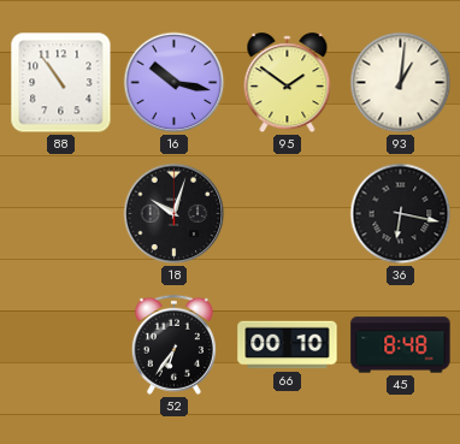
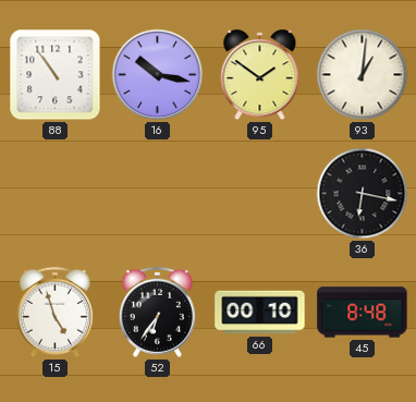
18: 10:03 -> none (175, 214)
15: none -> 4:57 (54, 312)
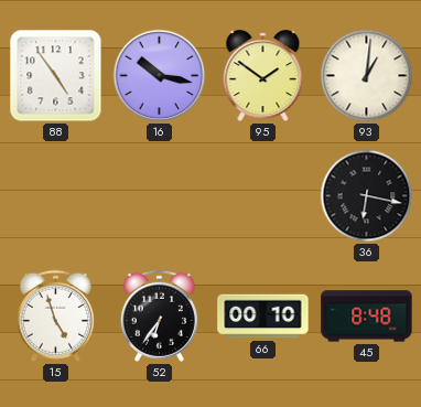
88: 10:54 -> 4:54 (56, 76)
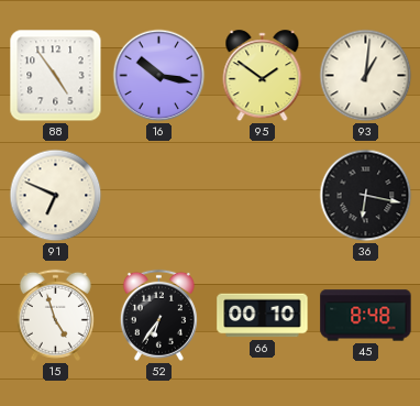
91: none -> 6:49 (56, 196)
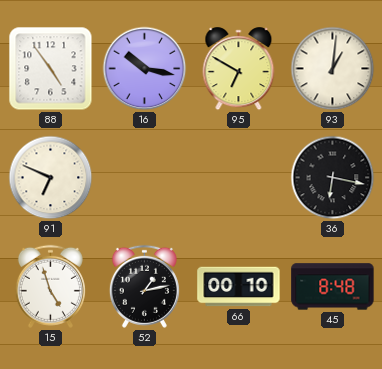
95: 1:51 -> 6:50 (239, 69)
52: 6:36 -> 1:13 (144, 286)
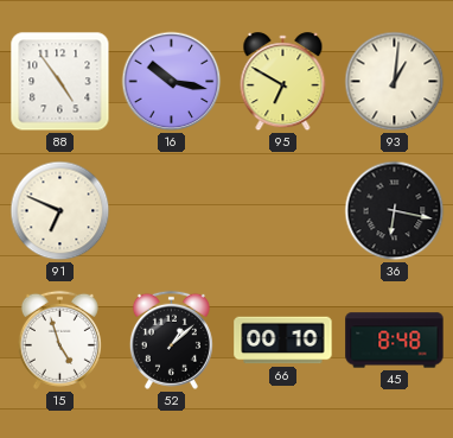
52: 1:13 -> 1:08 (171, 339)
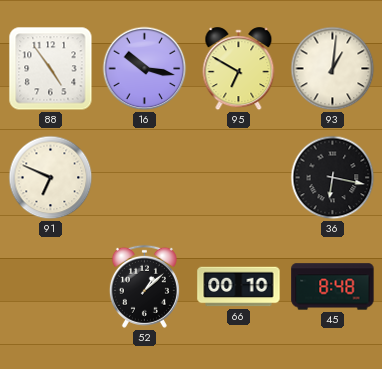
15: 4:57 -> none (59, 339)
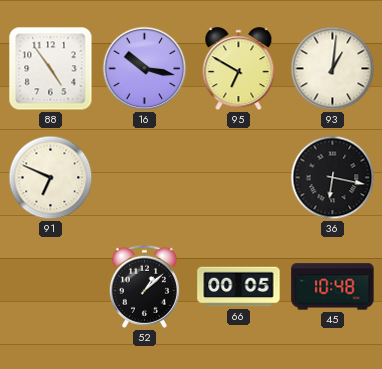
66: 00:10 -> 00:05 (239, 287)
45: 8:48 -> 10:48 (333, 287)
